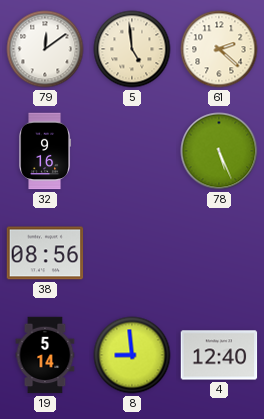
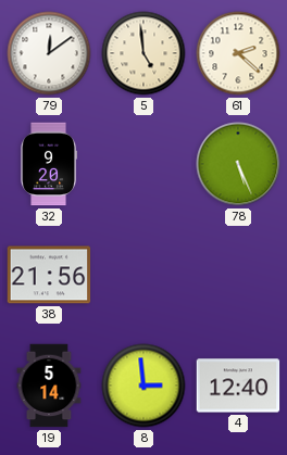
32: 9:16 -> 9:20 (49, 164)
38: 08:56 -> 21:56 (49, 275)
8: 8:59 -> 2:59 (143, 386)
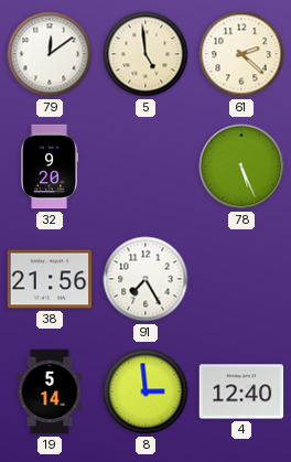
91: none -> 7:25 (145, 279)
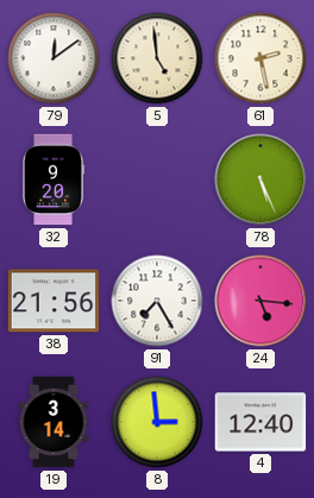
61: 2:22 -> 2:28 (260, 58)
24: none -> 5:16 (260, 301)
19: 5:14 -> 3:14 (54, 422)
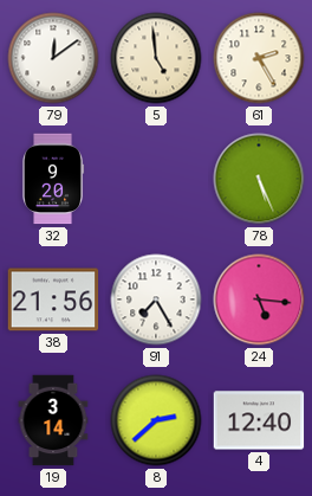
61: 2:28 -> 2:25 (259, 58)
8: 2:59 -> 2:38 (156, 420)
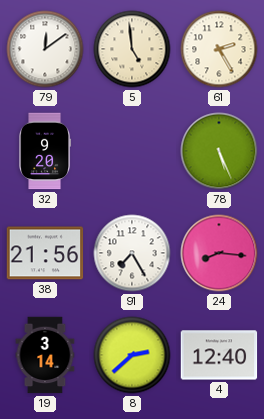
24: 5:16 -> 8:16 (219, 253)
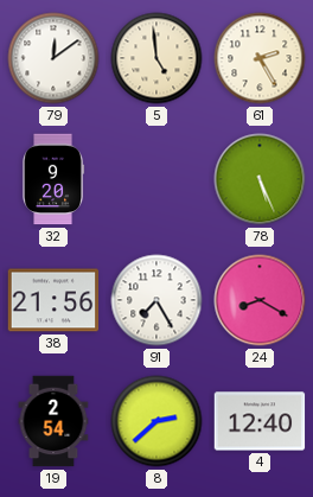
24: 8:16 -> 8:20 (260, 300)
19: 3:14 -> 2:54 (53, 421)
